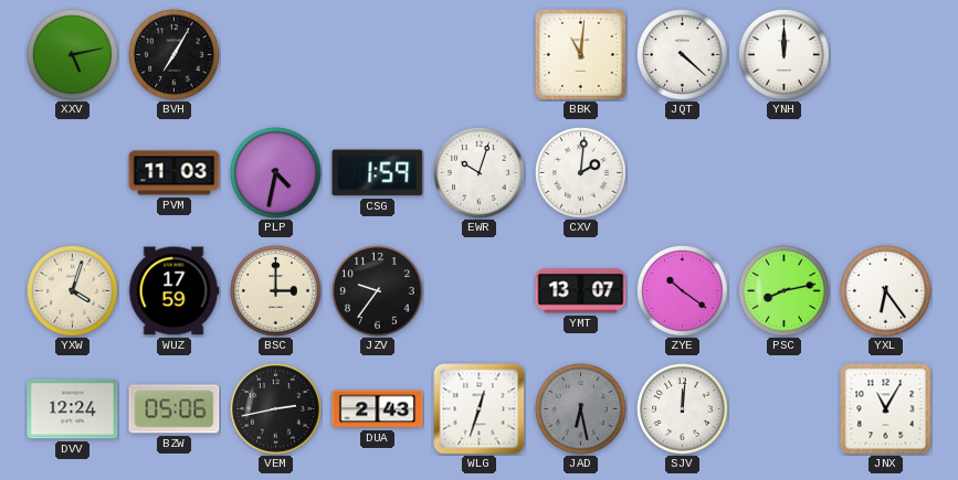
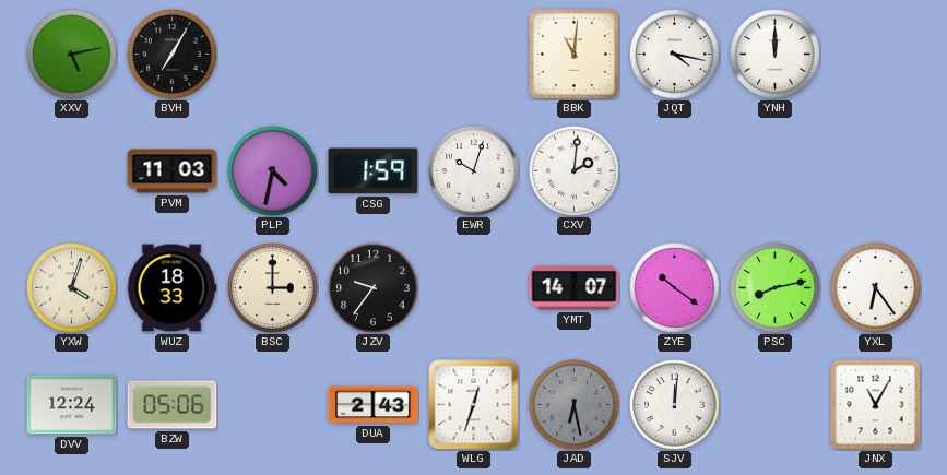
JQT: 4:22 -> 4:17 (675, 55)
WUZ: 17:59 -> 18:33 (171, 288)
YMT: 13:07 -> 14:07 (575, 288)
VEM: 2:43 -> none (276, 409)
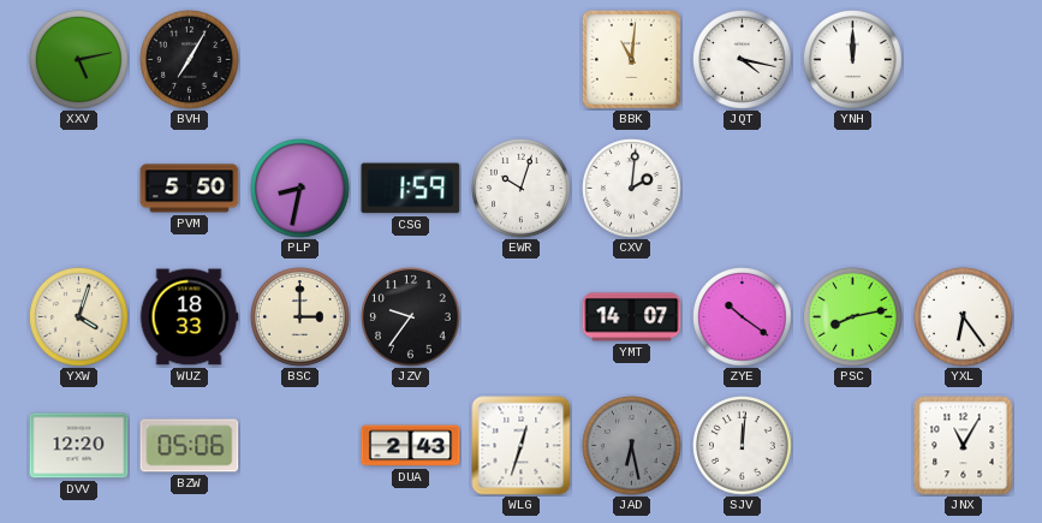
PVM: 11:03 -> 5:50 (190, 189)
PLP: 4:32 -> 8:32 (300, 189)
DVV: 12:24 -> 12:20 (79, 446)
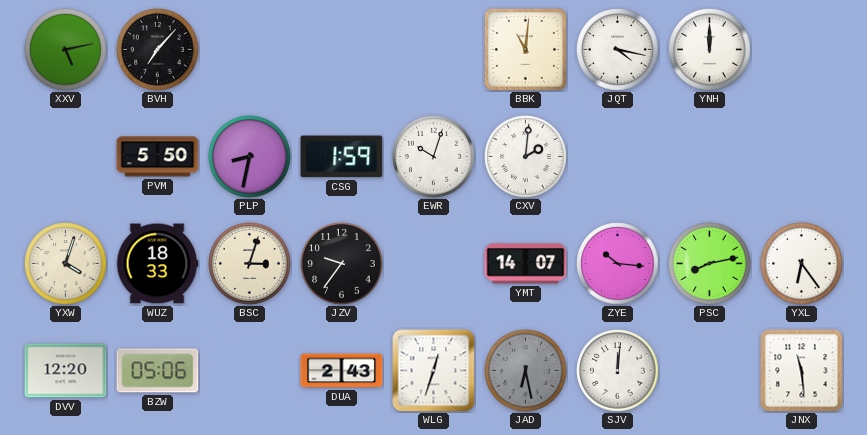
BVH: 7:05 -> 7:07 (158, 50)
BSC: 3:00 -> 3:03 (250, 264)
ZYE: 10:21 -> 10:16 (618, 264)
JNX: 11:05 -> 11:29 (802, 371)
